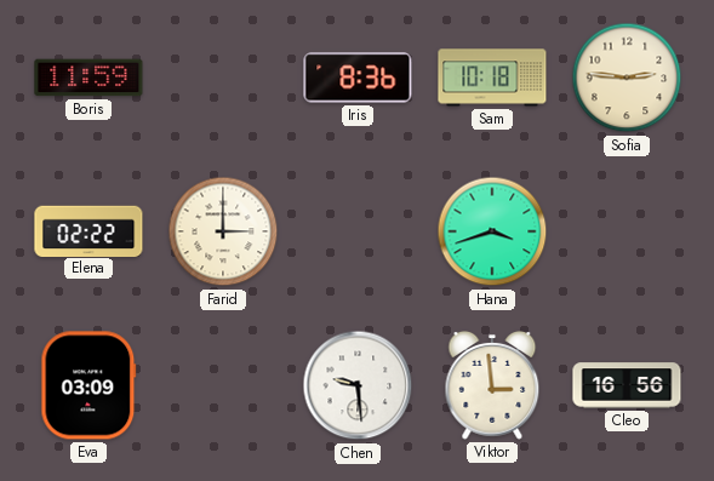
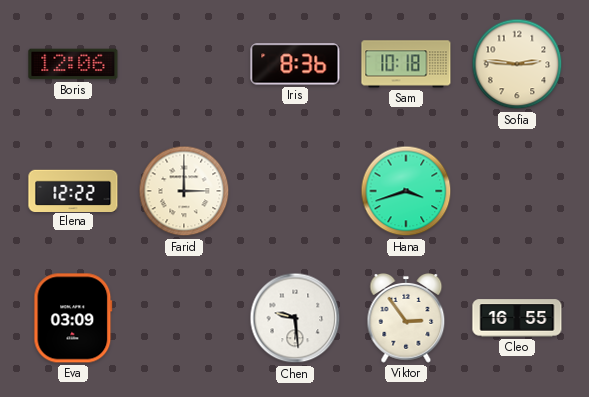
Boris: 11:59 -> 12:06 (73, 64)
Elena: 02:22 -> 12:22 (73, 190)
Viktor: 2:59 -> 2:54 (406, 319)
Cleo: 16:56 -> 16:55 (517, 318)
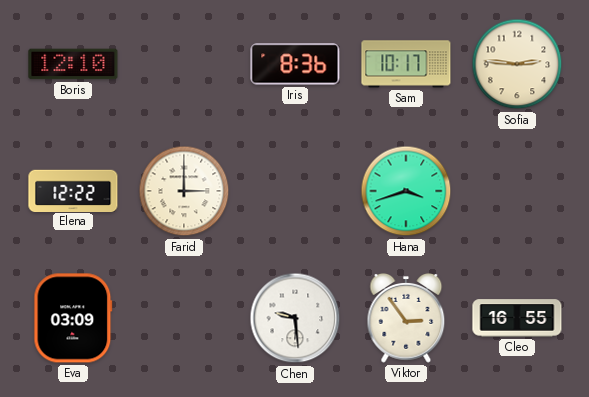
Boris: 12:06 -> 12:10 (73, 64)
Sam: 10:18 -> 10:17 (406, 64)
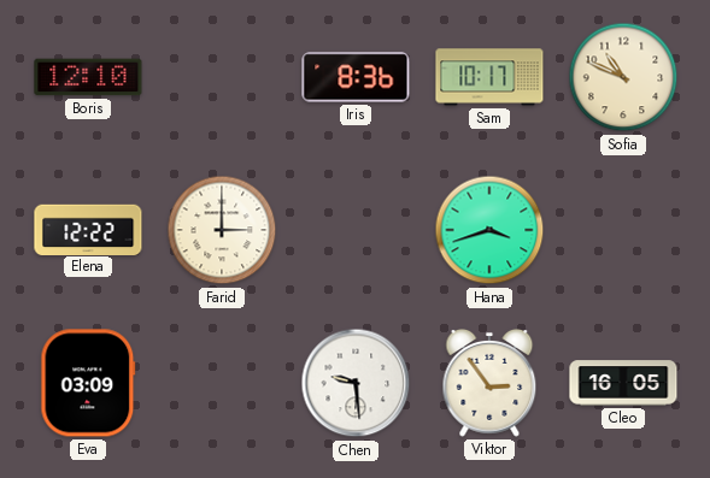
Sofia: 2:46 -> 10:49 (623, 77)
Cleo: 16:55 -> 16:05 (623, 383)
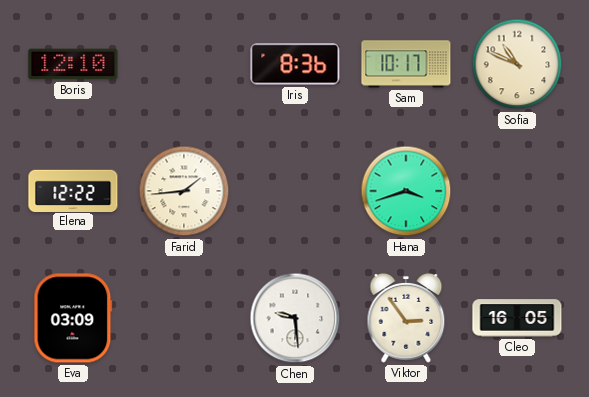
Farid: 3:00 -> 1:44 (184, 191)
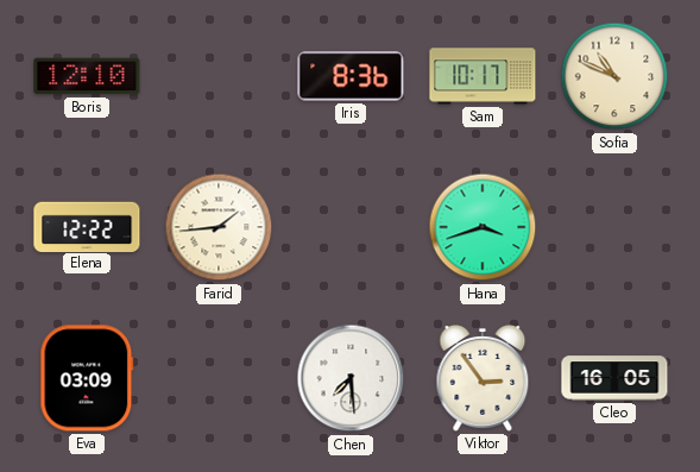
Chen: 9:29 -> 7:29 (351, 378)
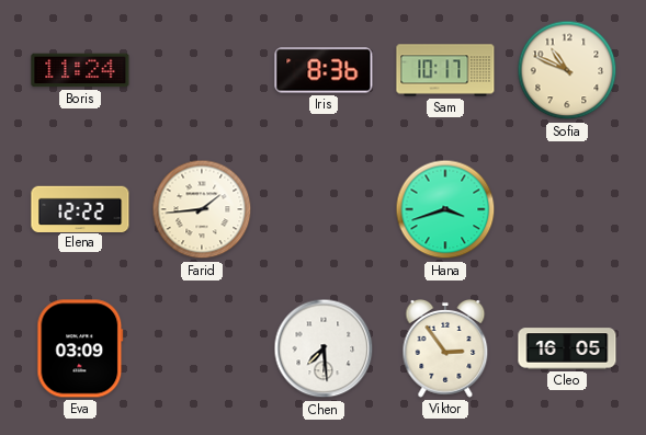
Boris: 12:10 -> 11:24 (80, 70)
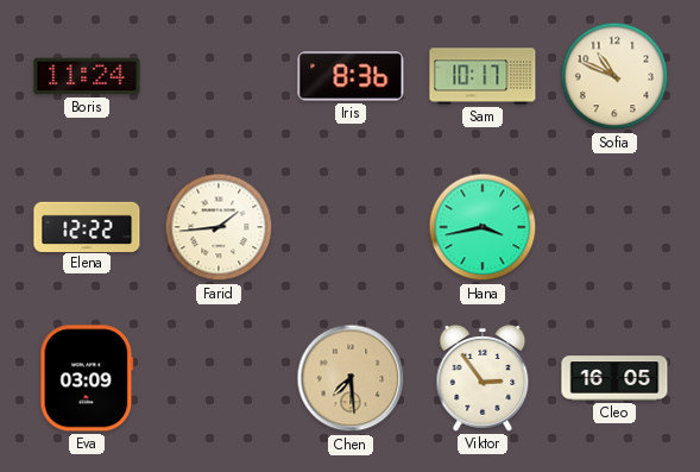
Hana: 3:42 -> 3:43 (483, 227)
Chen dial: white -> champagne (351, 378)
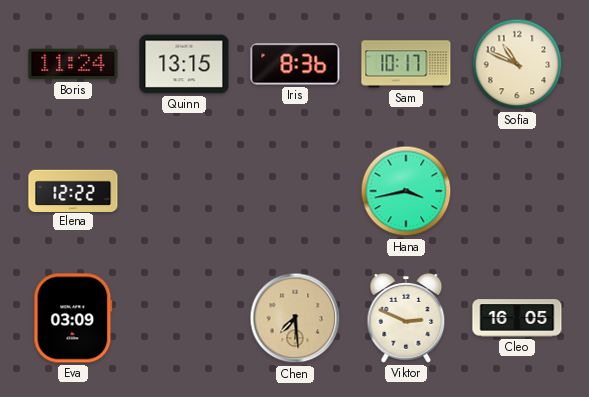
Quinn: none -> 13:15 (184, 64)
Farid: 1:44 -> none (219, 227)
Viktor: 2:54 -> 2:49 (406, 319)
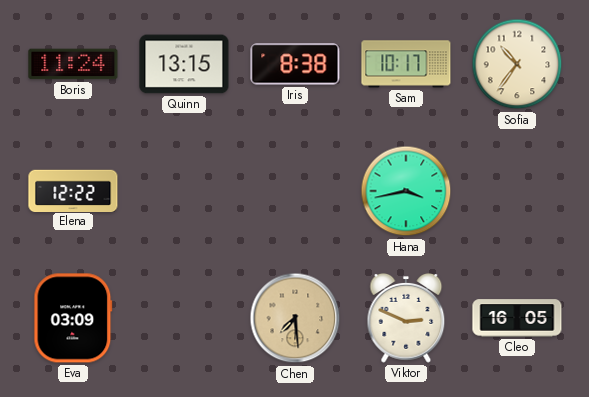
Iris: 8:36 -> 8:38 (295, 64)
Sofia: 10:49 -> 10:36 (517, 64)
